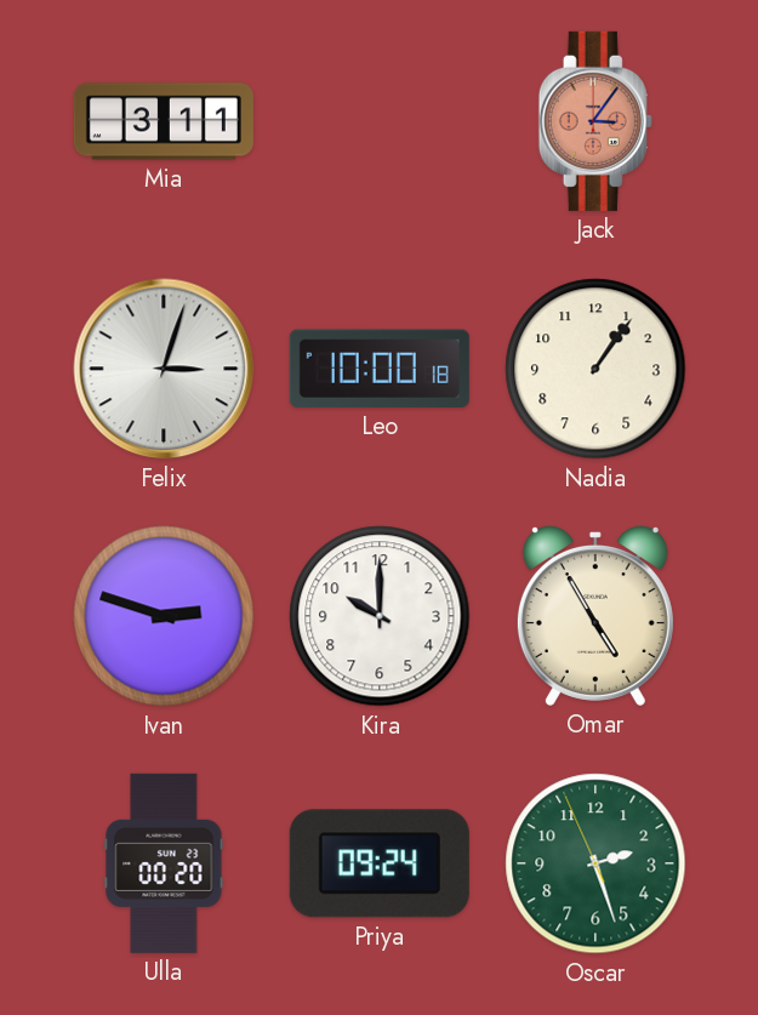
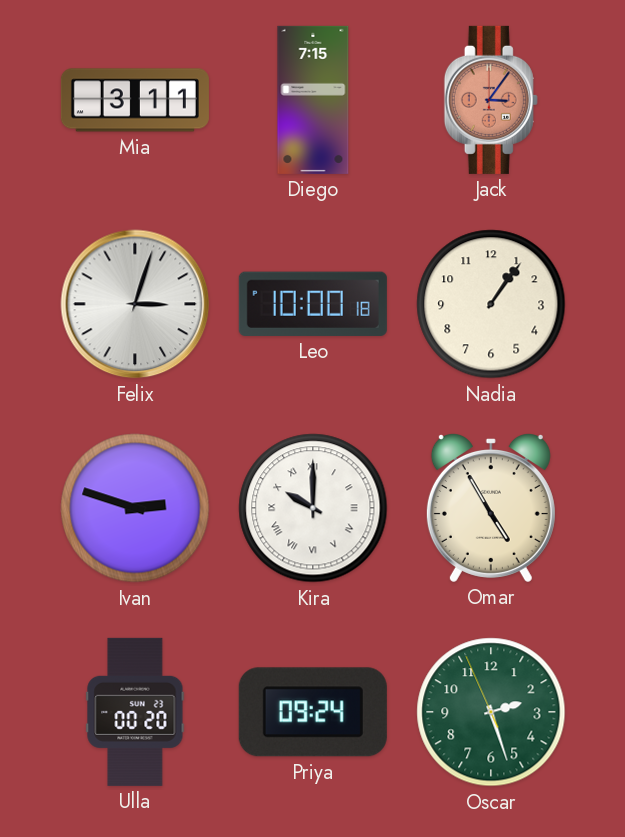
Diego: none -> 7:15 (313, 100)
Kira numerals: Arabic -> Roman (313, 508)
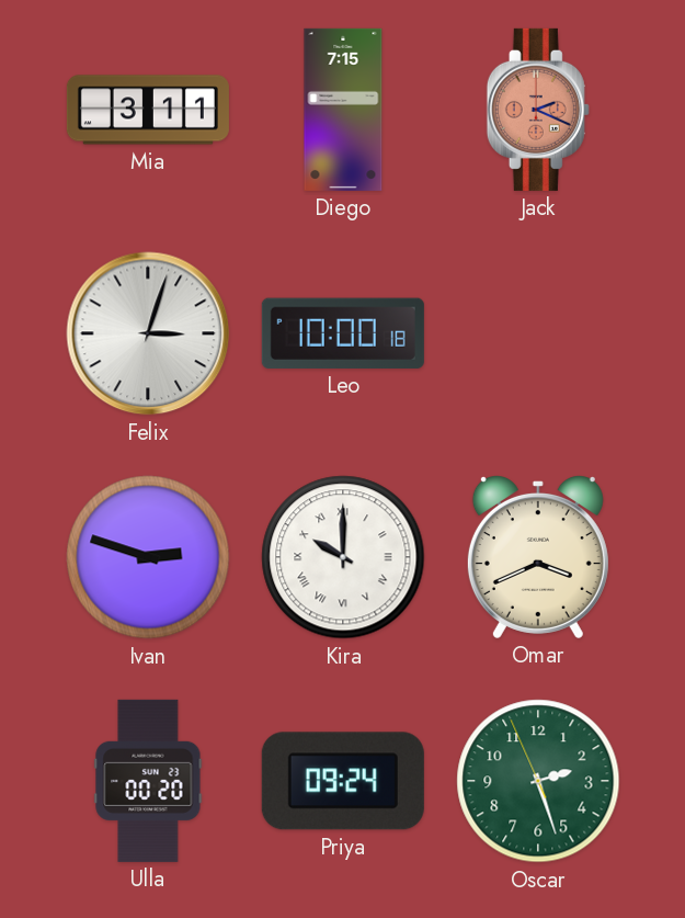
Jack: 3:06 -> 2:19 (538, 110)
Nadia: 1:06 -> none (491, 304)
Omar: 4:55 -> 3:41 (538, 557)
